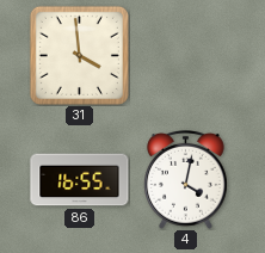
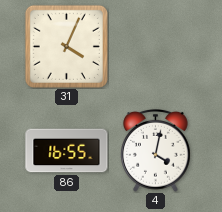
31: 3:59 -> 4:04 (66, 46)
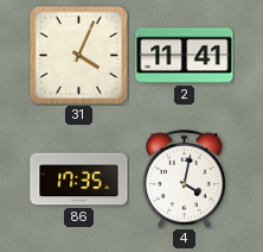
2: none -> 11:41 (185, 56)
86: 16:55 -> 17:35 (79, 179)
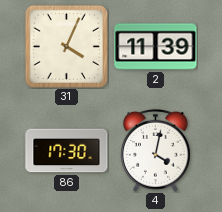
2: 11:41 -> 11:39 (156, 47)
86: 17:35 -> 17:30 (67, 151)
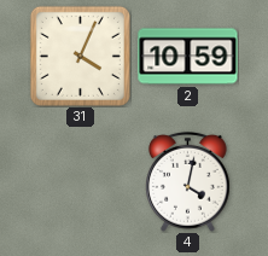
2: 11:39 -> 10:59 (188, 57)
86: 17:30 -> none (67, 151)
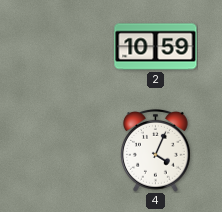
31: 4:04 -> none (80, 56)
4: 4:02 -> 4:04 (156, 150)
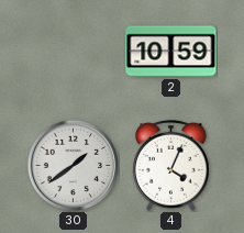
30: none -> 1:39 (73, 165)
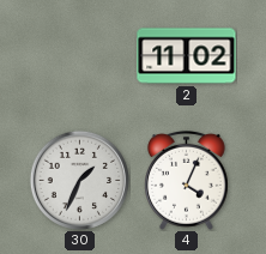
2: 10:59 -> 11:02 (187, 56)
30: 1:39 -> 1:34 (79, 180)
